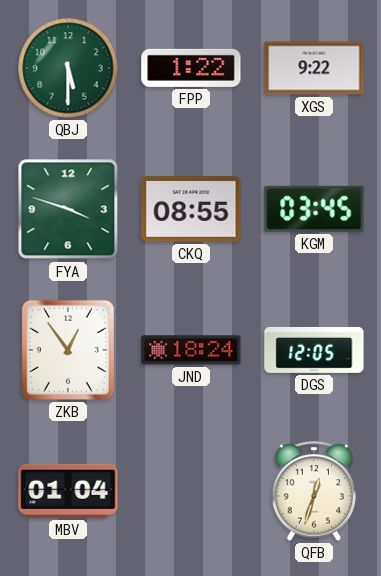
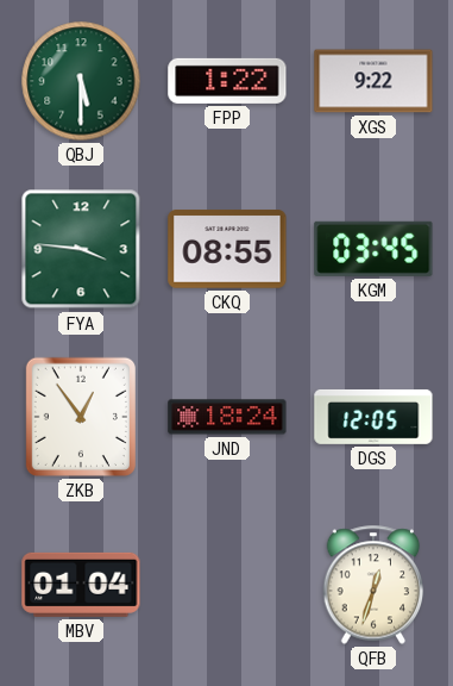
FYA: 3:48 -> 3:46 (81, 249)
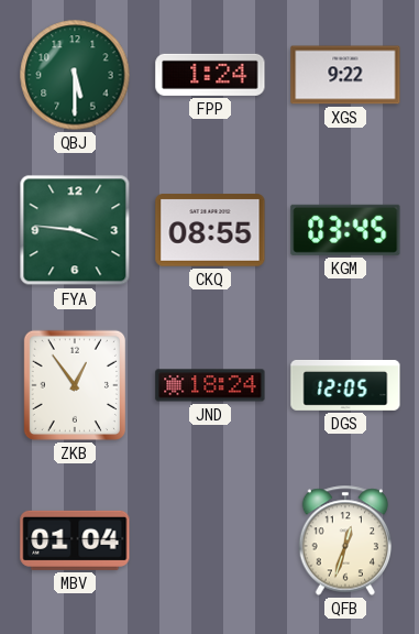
FPP: 1:22 -> 1:24 (210, 75)
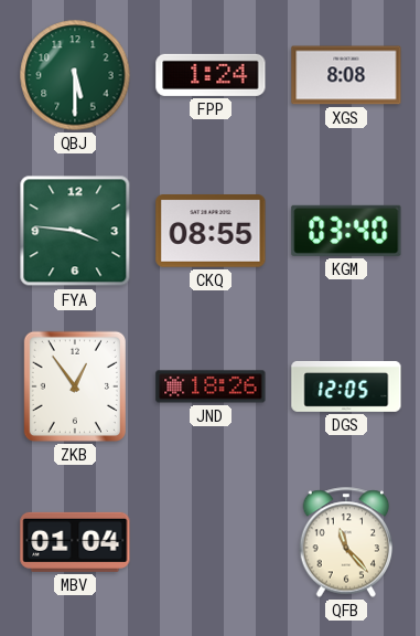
XGS: 9:22 -> 8:08 (346, 75)
KGM: 03:45 -> 03:40 (346, 231)
JND: 18:24 -> 18:26 (211, 386)
QFB: 12:33 -> 11:23 (346, 542)
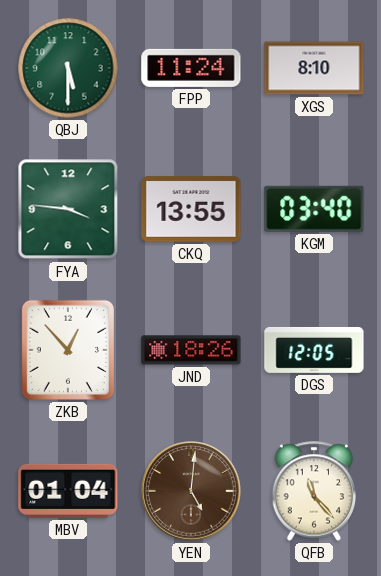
FPP: 1:24 -> 11:24 (191, 68)
XGS: 8:08 -> 8:10 (314, 68)
CKQ: 08:55 -> 13:55 (191, 209)
ZKB: 12:54 -> 12:53 (68, 350)
YEN: none -> 5:01 (191, 491)
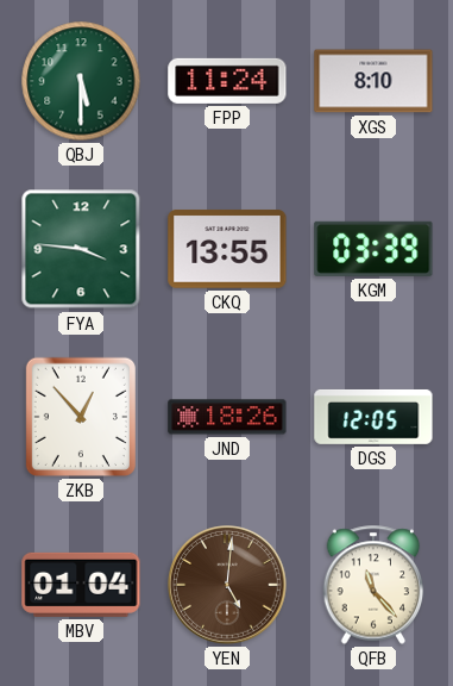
KGM: 03:40 -> 03:39 (373, 249)
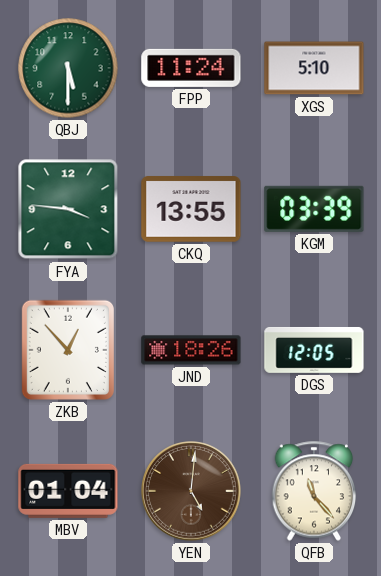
XGS: 8:10 -> 5:10 (314, 68)
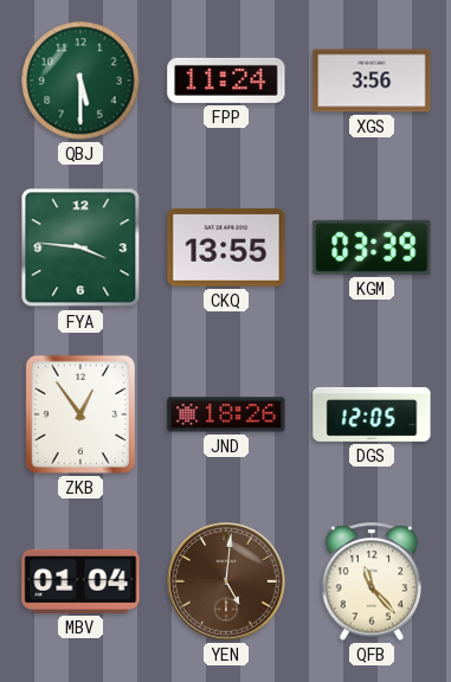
XGS: 5:10 -> 3:56 (372, 81)
ZKB: 12:53 -> 12:54 (80, 414)
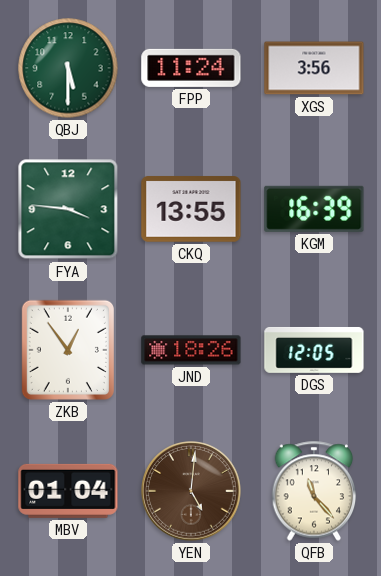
KGM: 03:39 -> 16:39 (314, 209)
